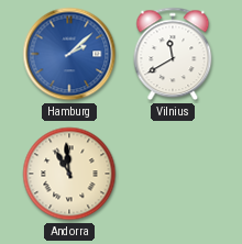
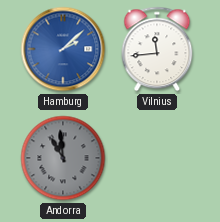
Vilnius: 11:40 -> 11:44 (157, 49)
Andorra dial: cream -> grey (63, 158)
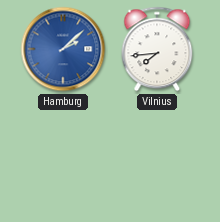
Vilnius: 11:44 -> 7:44 (157, 49)
Andorra: 10:59 -> none (63, 158)
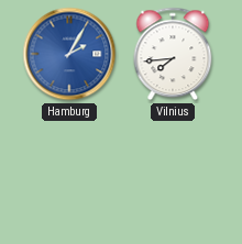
Hamburg: 2:08 -> 2:05 (69, 54)
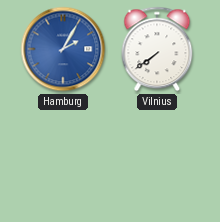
Vilnius: 7:44 -> 7:39 (157, 49)
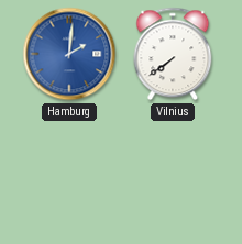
Hamburg: 2:05 -> 2:01 (69, 54)
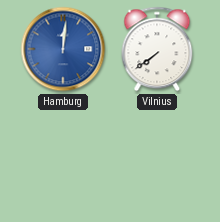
Hamburg: 2:01 -> 12:01 (63, 49)
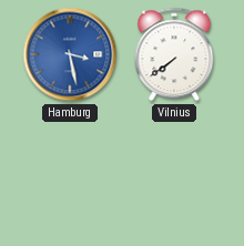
Hamburg: 12:01 -> 3:28 (70, 54)
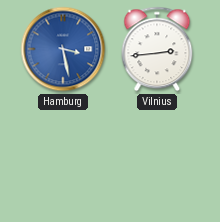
Vilnius: 7:39 -> 2:44 (157, 49)
